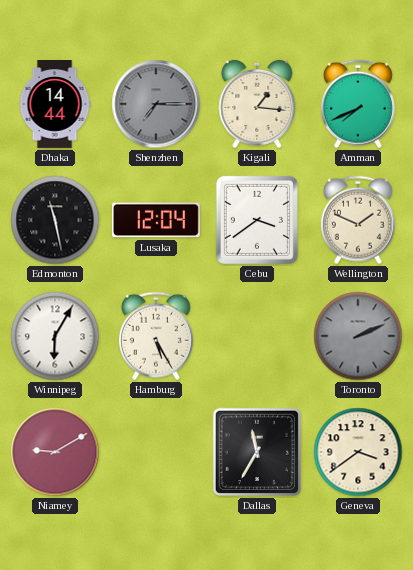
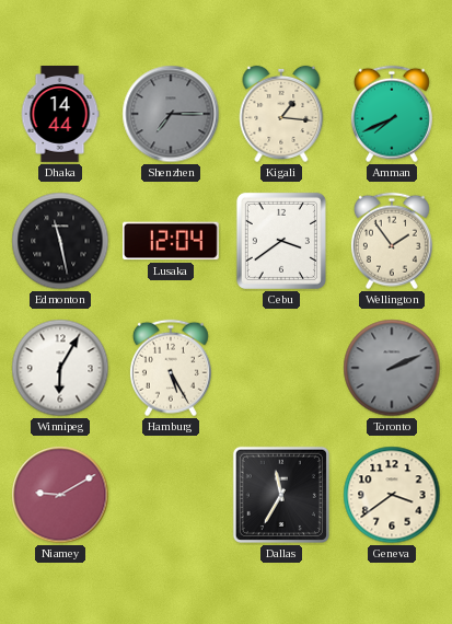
Wellington: 1:49 -> 1:54 (392, 241)
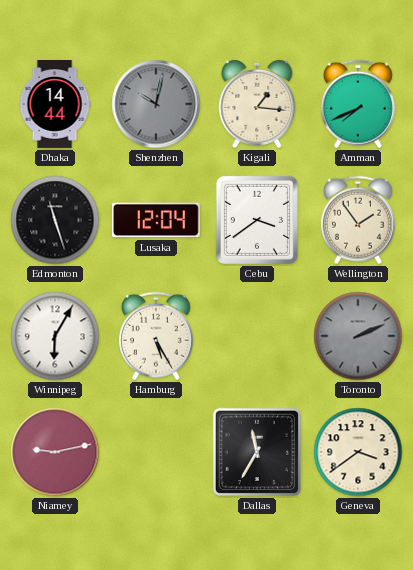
Shenzhen: 7:15 -> 10:02 (156, 104)
Edmonton: 11:28 -> 11:27 (55, 220)
Niamey: 9:10 -> 9:13 (55, 452)
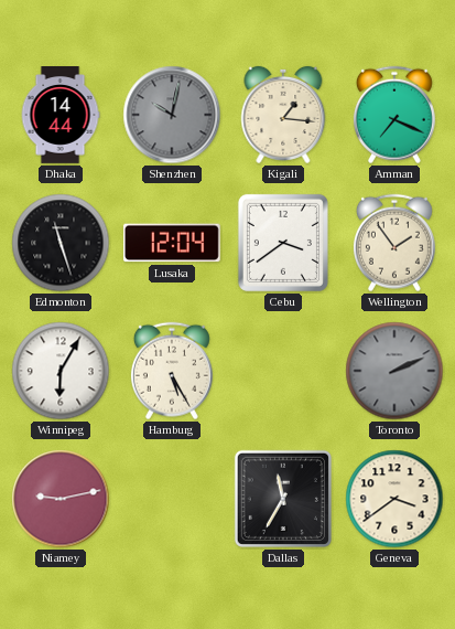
Amman: 7:41 -> 7:19 (394, 115)
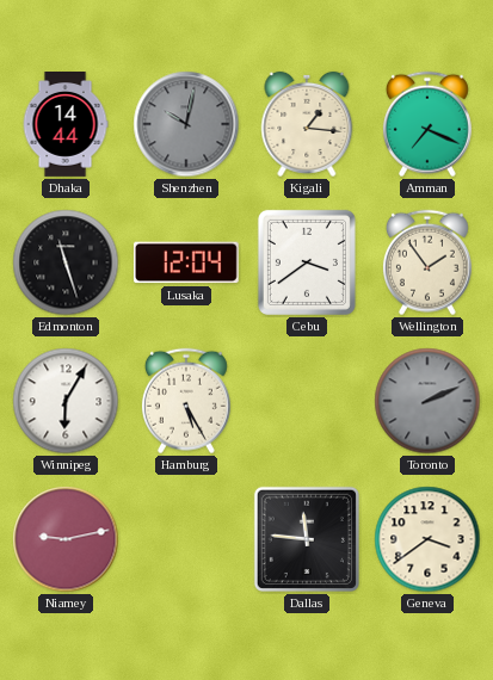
Dallas: 11:35 -> 11:46 (307, 539)
